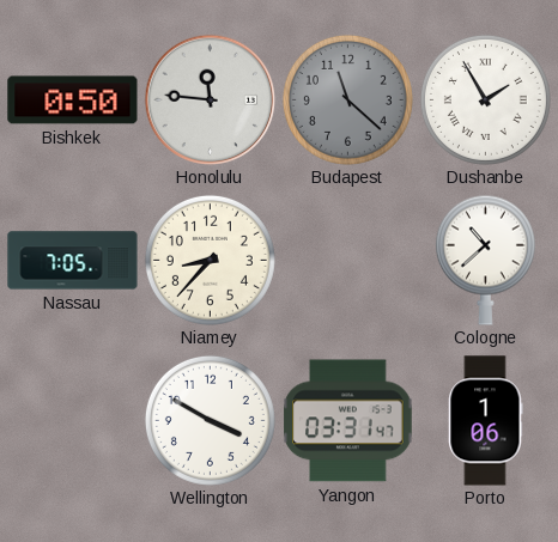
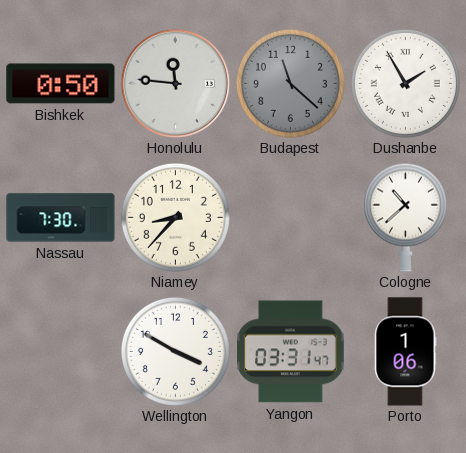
Nassau: 7:05 -> 7:30 (61, 218)
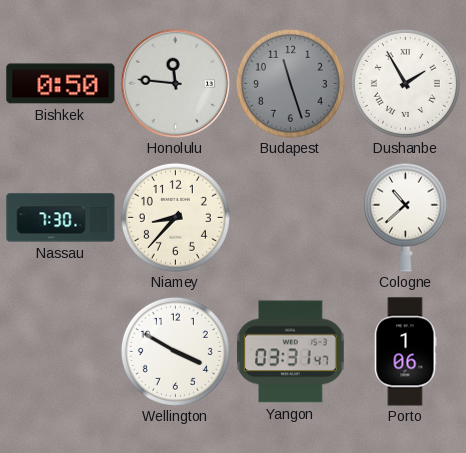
Budapest: 11:22 -> 11:27 (290, 83)
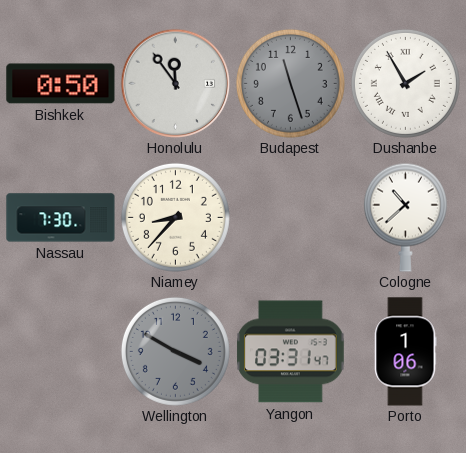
Honolulu: 11:46 -> 11:54 (175, 83)
Wellington dial: white -> grey (175, 351)
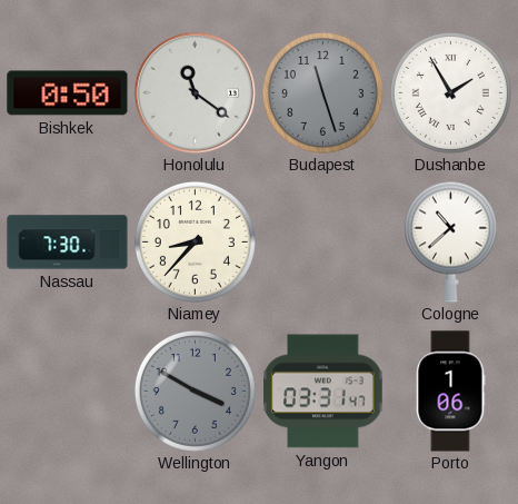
Honolulu: 11:54 -> 11:21 (195, 92)
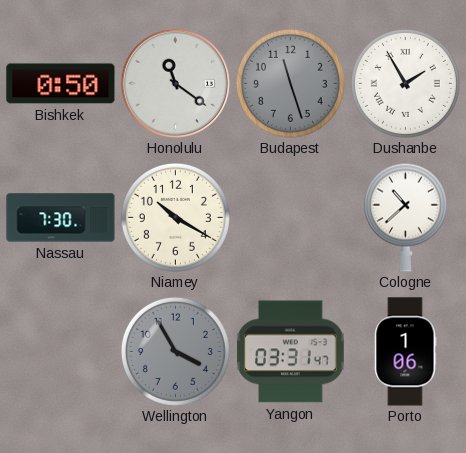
Niamey: 8:37 -> 10:20 (175, 217)
Wellington: 3:50 -> 3:55 (175, 351)
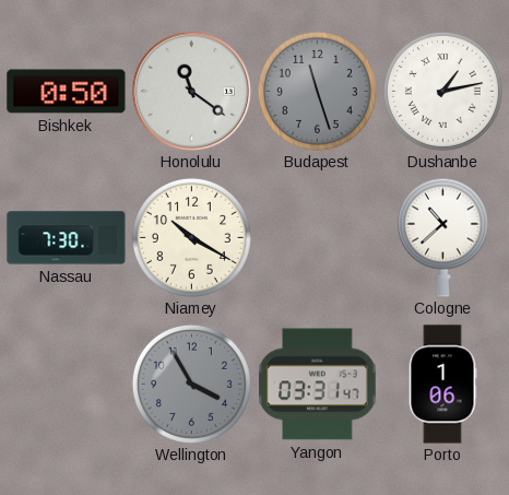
Dushanbe: 1:55 -> 1:13 (442, 91)
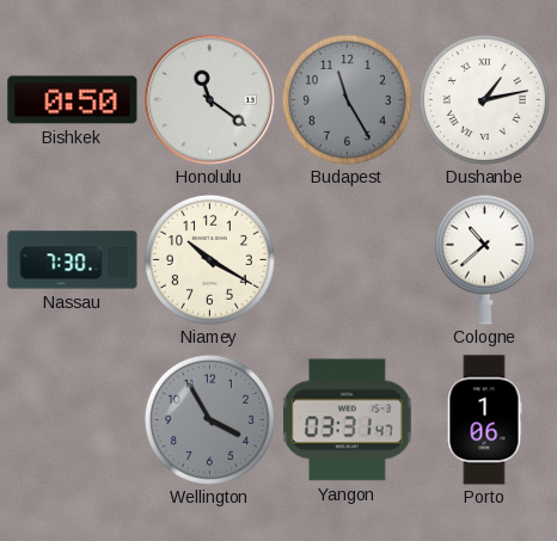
Budapest: 11:27 -> 11:25 (347, 99)
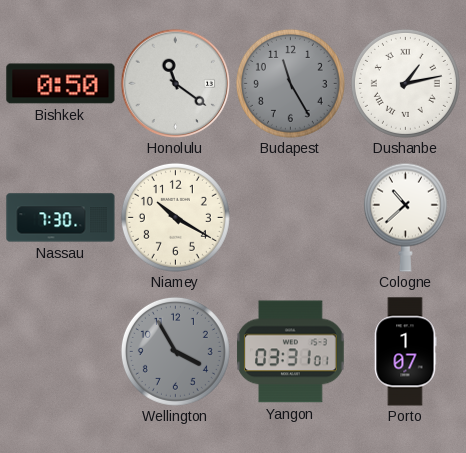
Yangon: 03:31:47 -> 03:31:01 (291, 352)
Porto: 1:06 -> 1:07 (405, 352)
